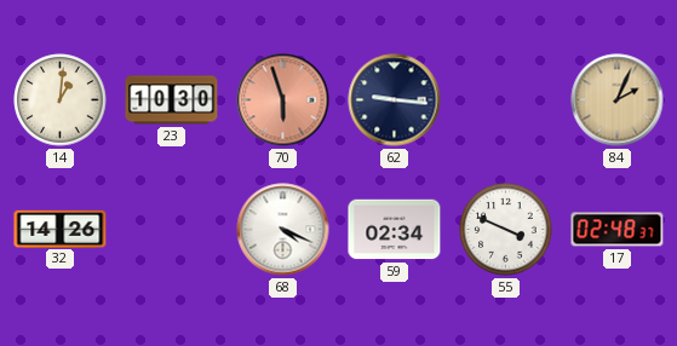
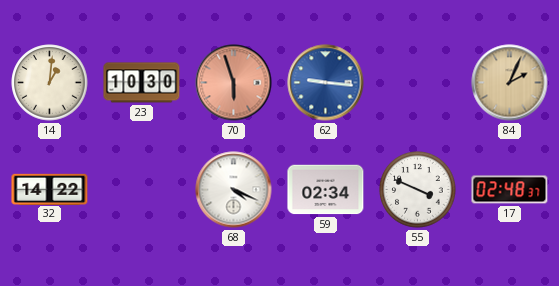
62 dial: navy -> blue (326, 83)
32: 14:26 -> 14:22 (50, 189)
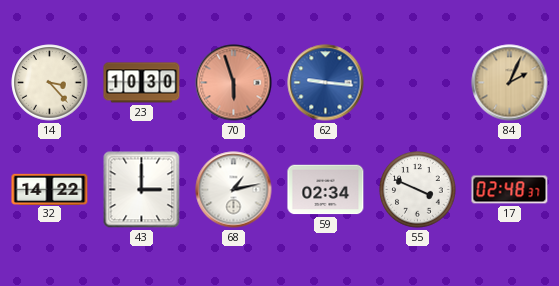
14: 1:01 -> 3:23 (50, 83)
43: none -> 3:00 (142, 190)
68: 4:19 -> 1:13 (234, 190)
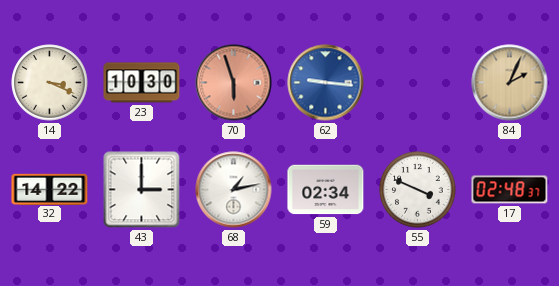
14: 3:23 -> 3:19 (50, 83)
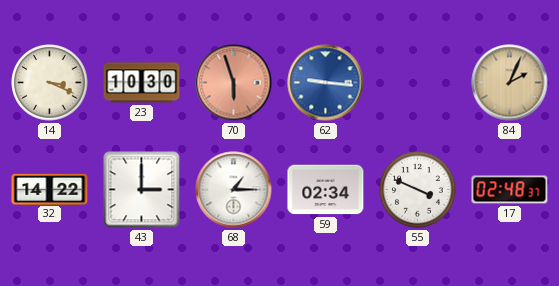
68: 1:13 -> 1:15 (234, 190)
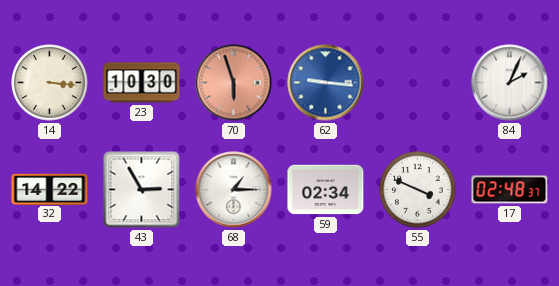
14: 3:19 -> 3:16 (50, 83)
84 dial: champagne -> white (510, 83)
43: 3:00 -> 2:55 (142, 190)
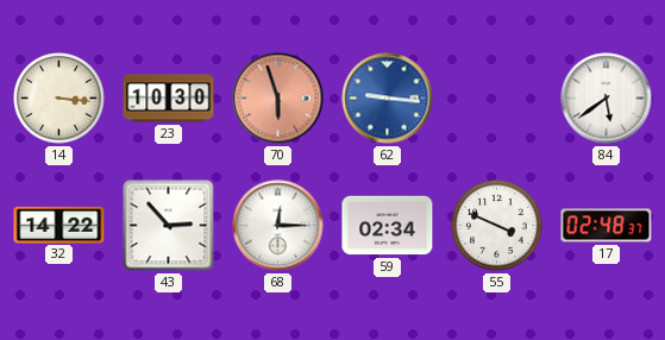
84: 2:04 -> 5:39 (607, 99)
43: 2:55 -> 2:53 (169, 226)
68: 1:15 -> 12:15 (278, 226)
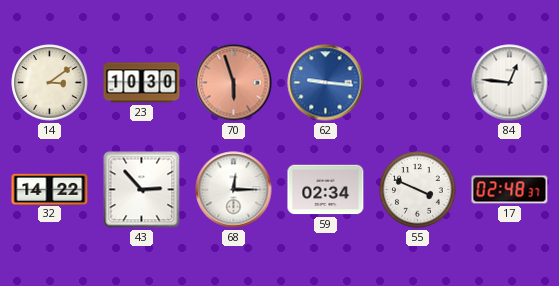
14: 3:16 -> 3:09 (50, 83)
84: 5:39 -> 12:46 (510, 83)
